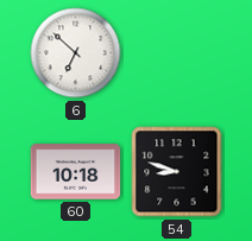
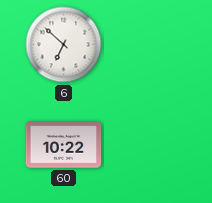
60: 10:18 -> 10:22 (64, 145)
54: 8:48 -> none (177, 172)
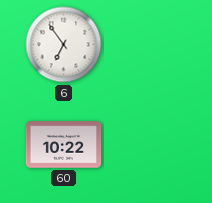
6: 6:52 -> 6:54 (64, 45)
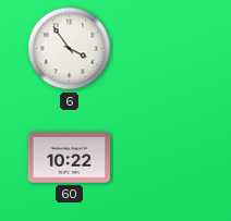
6: 6:54 -> 3:54 (70, 49)
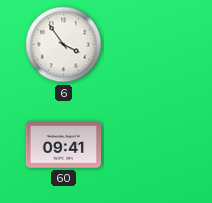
60: 10:22 -> 09:41 (64, 145)
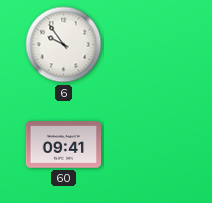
6: 3:54 -> 9:54 (64, 45)
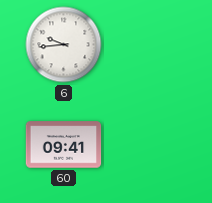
6: 9:54 -> 9:44 (64, 45)
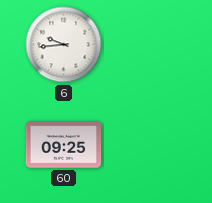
60: 09:41 -> 09:25 (64, 145)
